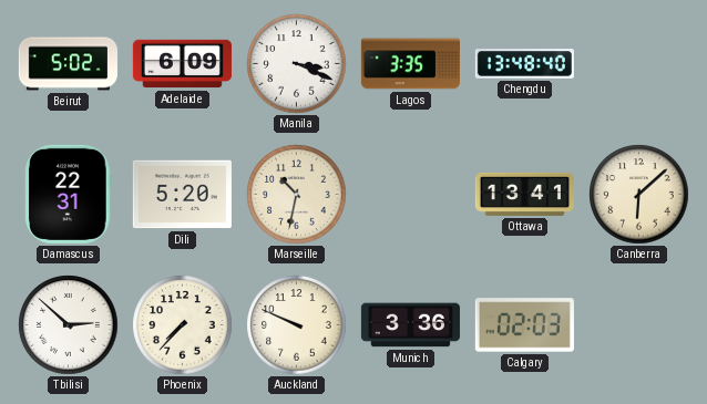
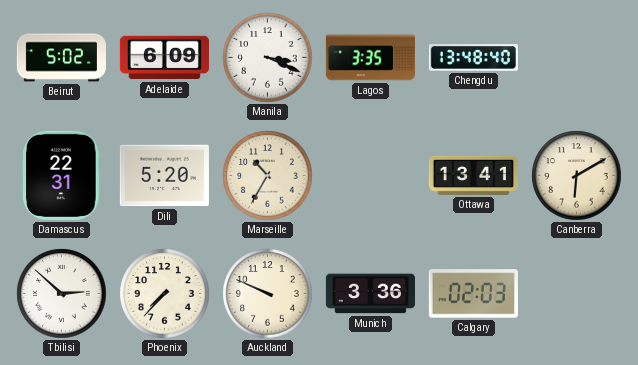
Marseille: 10:32 -> 10:35 (268, 176)
Canberra: 6:08 -> 6:10 (577, 176)
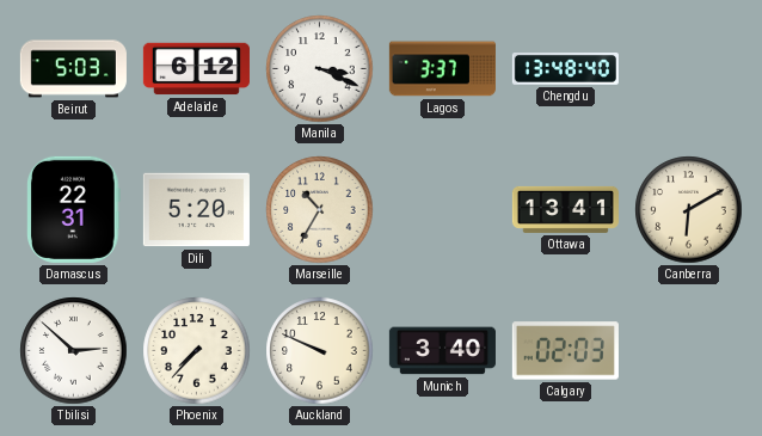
Beirut: 5:02 -> 5:03 (73, 69)
Adelaide: 6:09 -> 6:12 (196, 69)
Lagos: 3:35 -> 3:37 (442, 69)
Munich: 3:36 -> 3:40 (442, 351)
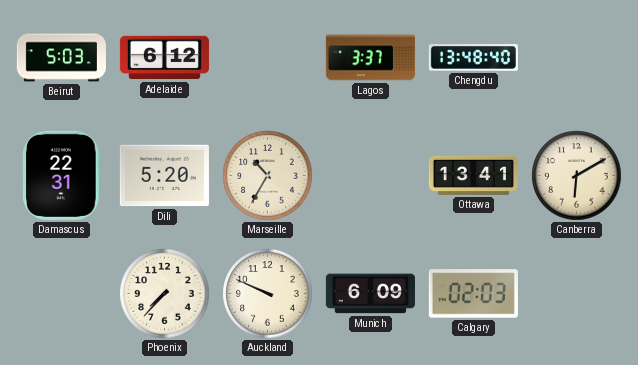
Manila: 3:19 -> none (320, 69)
Tbilisi: 2:52 -> none (74, 351)
Munich: 3:40 -> 6:09 (370, 294)
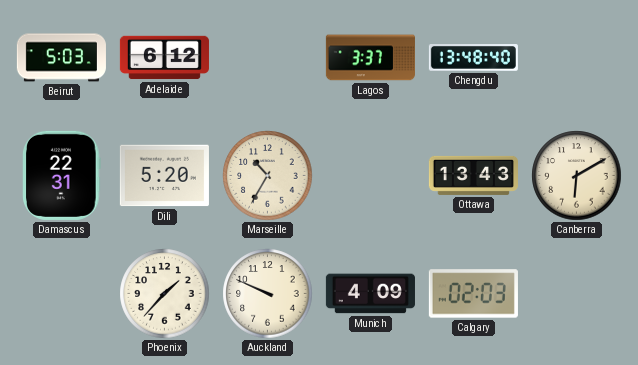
Ottawa: 13:41 -> 13:43 (473, 175)
Phoenix: 7:37 -> 1:37 (165, 294)
Munich: 6:09 -> 4:09 (370, 294)
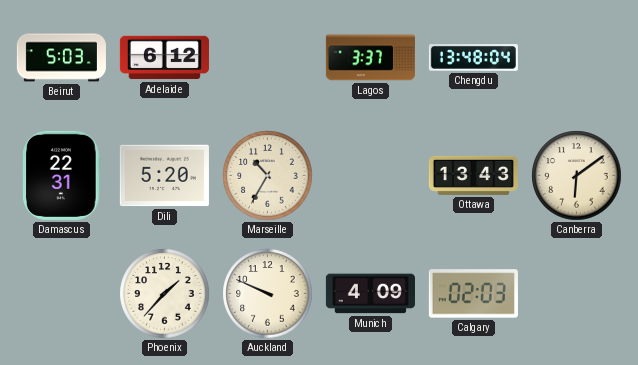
Chengdu: 13:48:40 -> 13:48:04 (473, 58)
Canberra: 6:10 -> 6:09 (577, 176)
